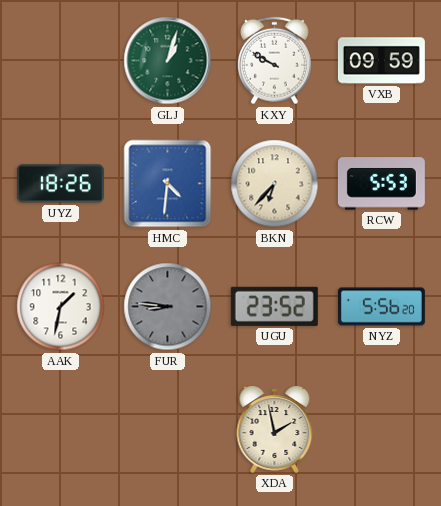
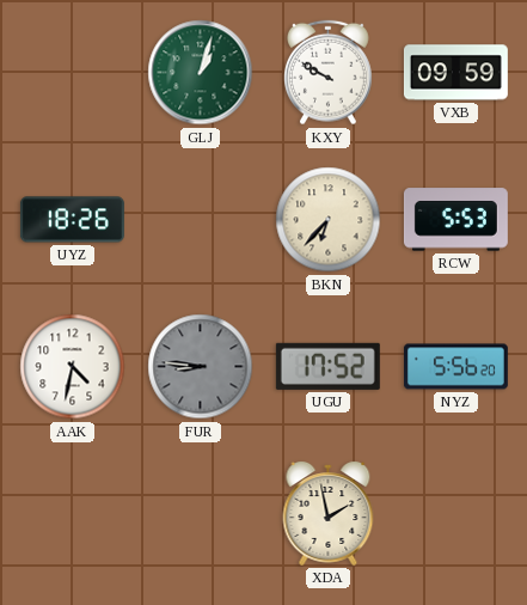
HMC: 4:31 -> none (168, 184)
AAK: 1:32 -> 4:32 (73, 367)
UGU: 23:52 -> 17:52 (327, 366)
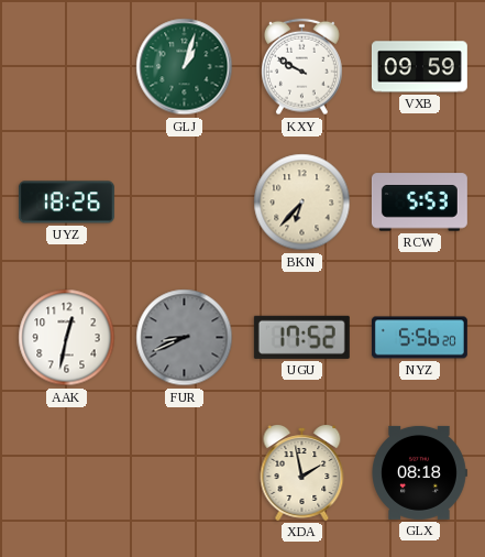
AAK: 4:32 -> 12:32 (67, 338)
FUR: 8:46 -> 8:41 (185, 338)
GLX: none -> 08:18 (419, 472)
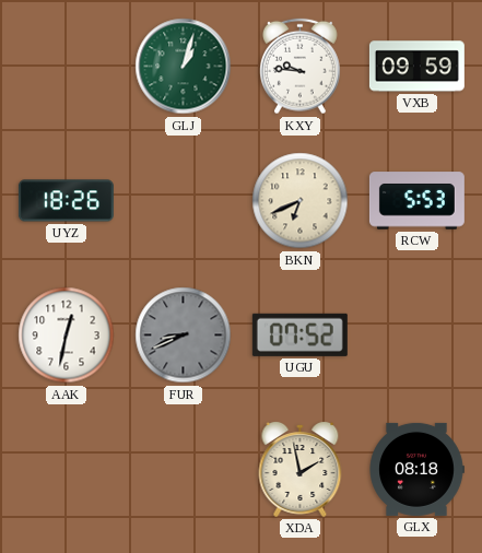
KXY: 9:50 -> 9:46 (301, 67)
BKN: 6:37 -> 6:41 (301, 201)
UGU: 17:52 -> 07:52 (299, 334)
NYZ: 5:56 -> none (419, 338)
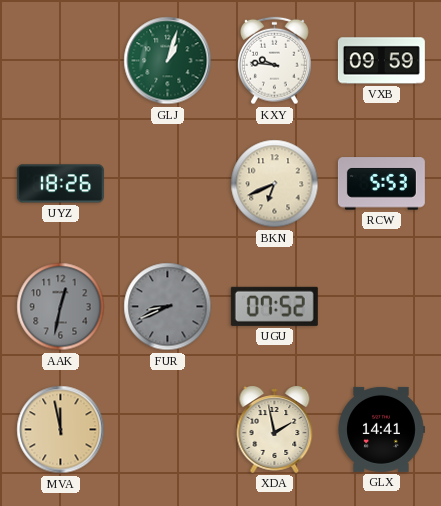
AAK dial: white -> grey (61, 307)
MVA: none -> 11:58 (61, 430)
GLX: 08:18 -> 14:41 (381, 429)
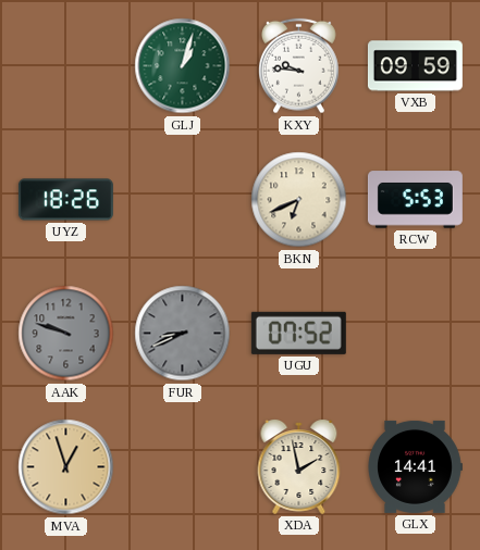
AAK: 12:32 -> 9:48 (66, 334)
MVA: 11:58 -> 12:57 (66, 467)
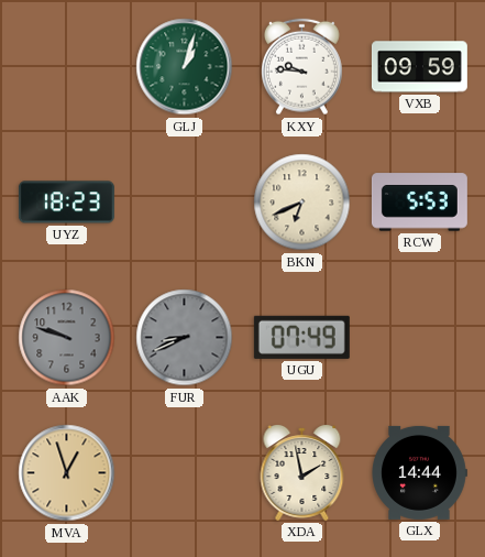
UYZ: 18:26 -> 18:23 (66, 203)
UGU: 07:52 -> 07:49 (301, 337)
GLX: 14:41 -> 14:44 (419, 472)
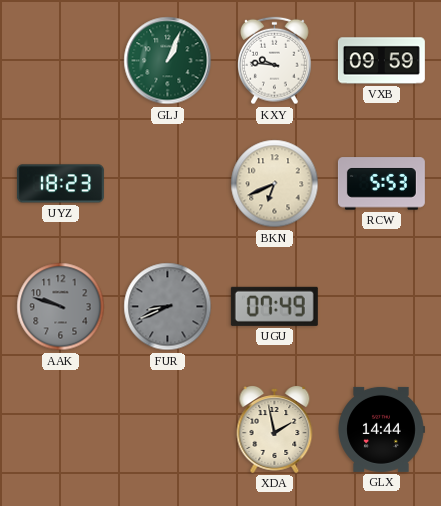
GLJ: 1:03 -> 1:04 (168, 61)
MVA: 12:57 -> none (67, 473)
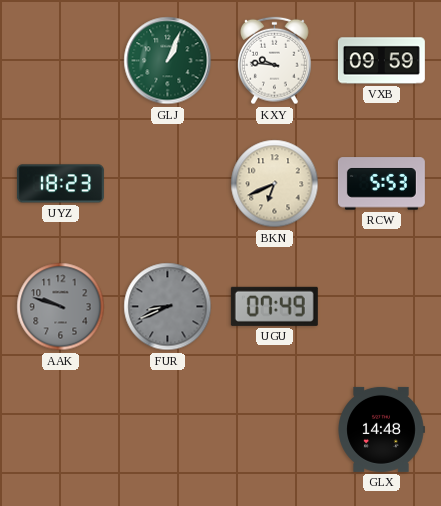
XDA: 1:58 -> none (275, 430)
GLX: 14:44 -> 14:48 (381, 429)
